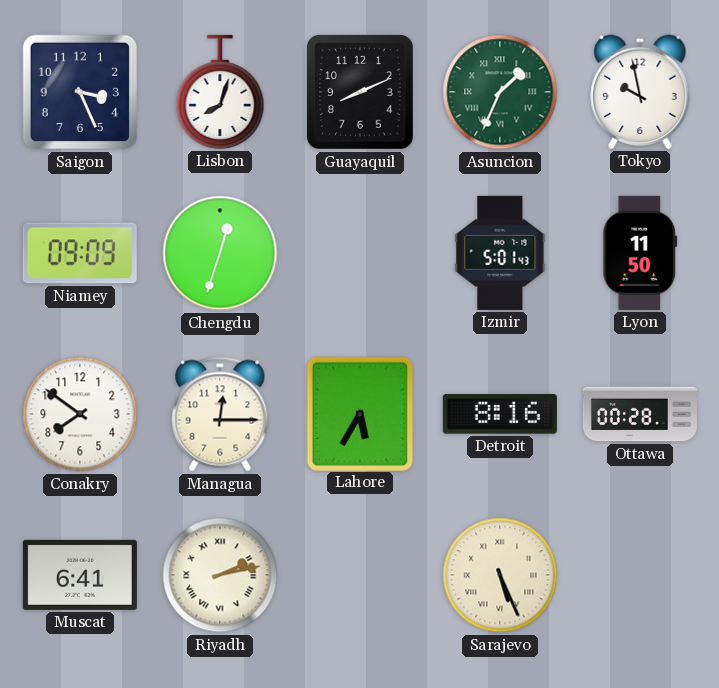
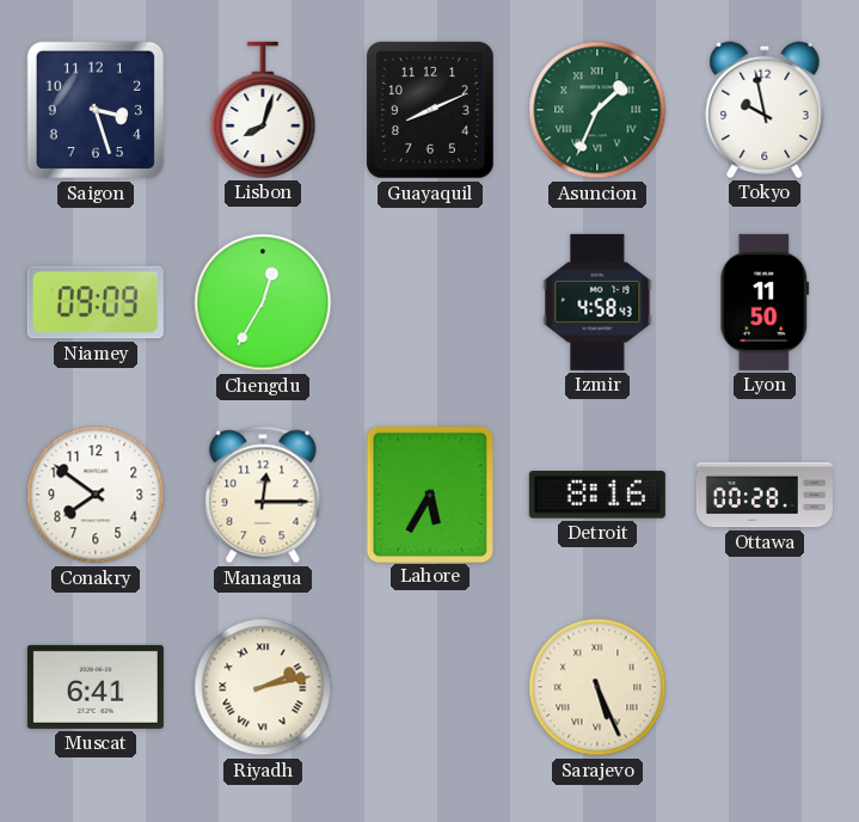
Saigon: 3:26 -> 3:27 (96, 110)
Chengdu: 12:33 -> 12:35 (263, 302)
Izmir: 5:01 -> 4:58 (597, 302)
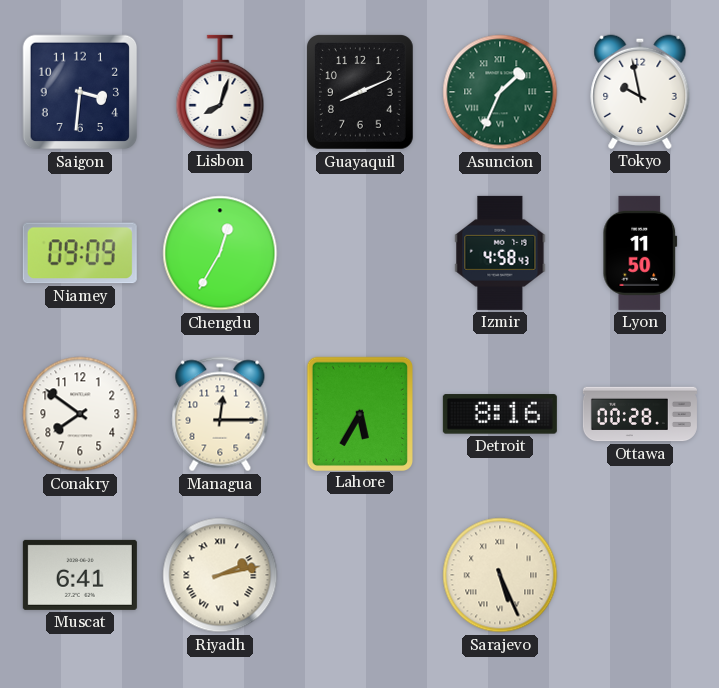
Saigon: 3:27 -> 3:31 (80, 92)
